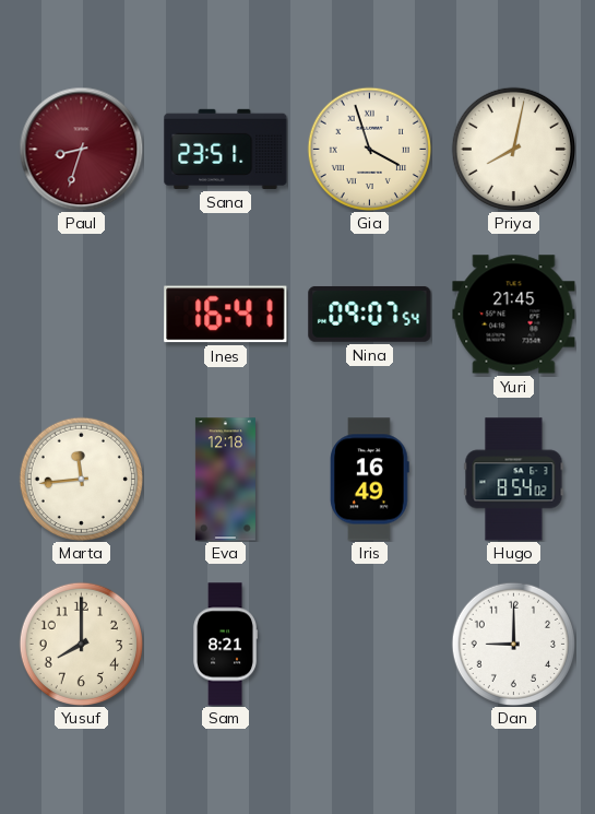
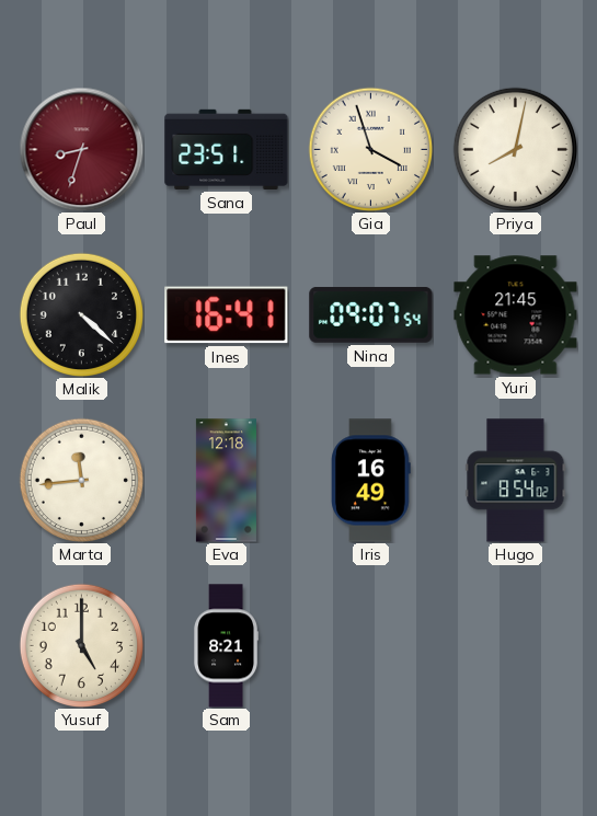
Malik: none -> 4:22 (81, 314)
Yusuf: 8:00 -> 5:00 (81, 645)
Dan: 9:00 -> none (513, 644)
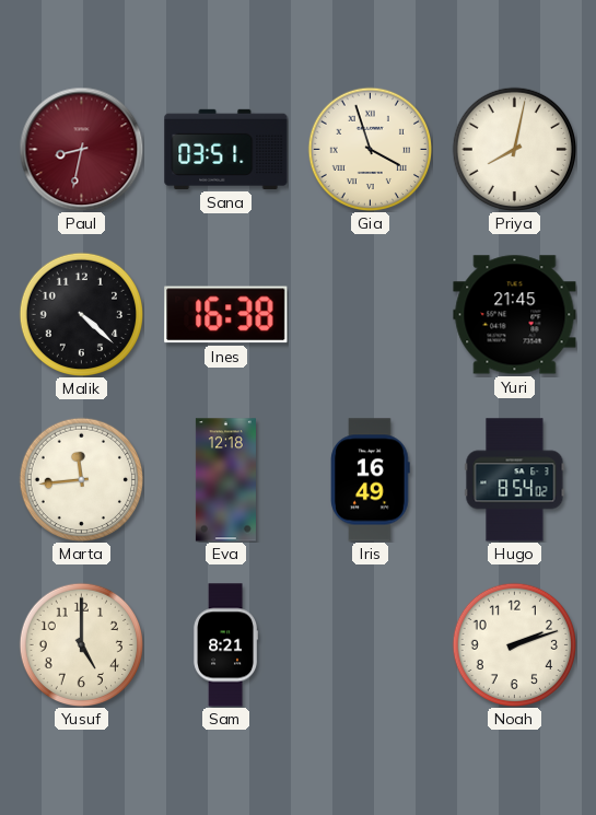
Paul: 8:33 -> 8:32 (81, 149)
Sana: 23:51 -> 03:51 (226, 149)
Ines: 16:41 -> 16:38 (226, 315)
Nina: 09:07 -> none (371, 314)
Noah: none -> 2:12 (514, 644)
